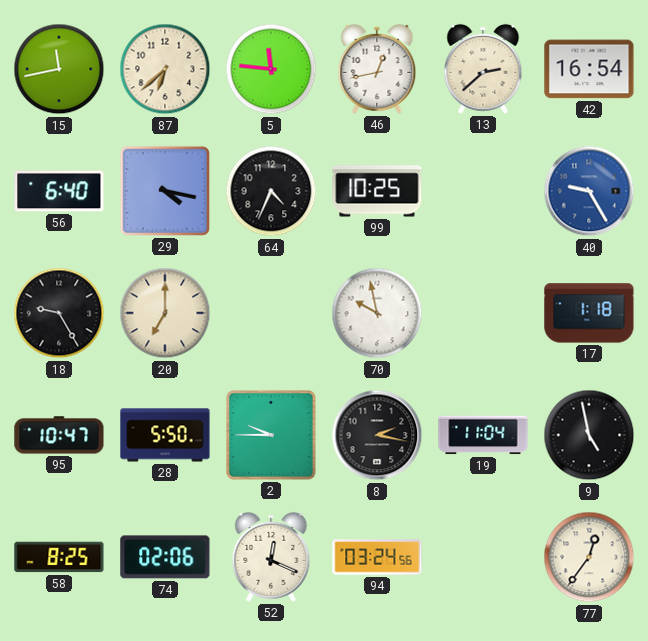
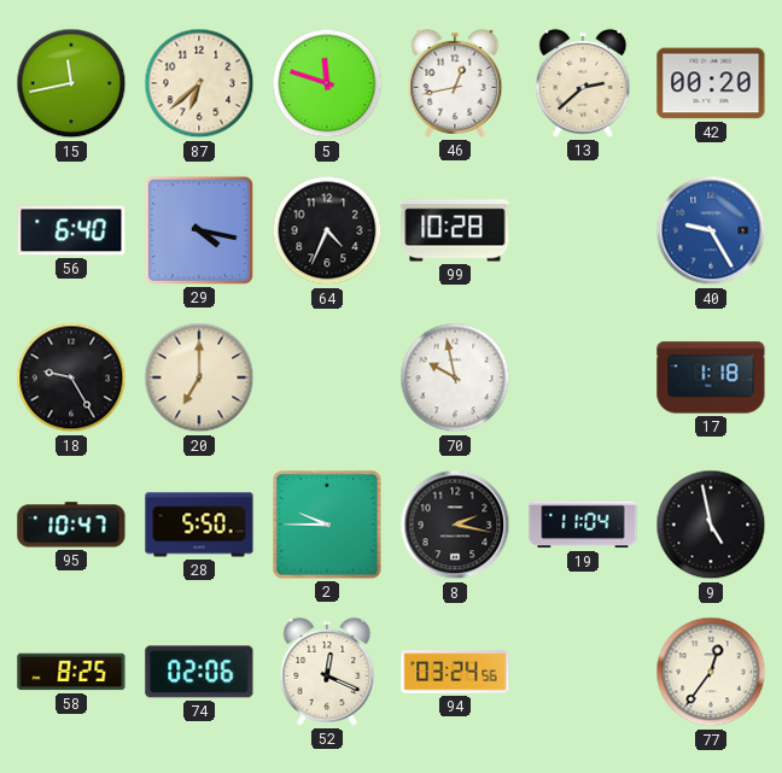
5: 11:46 -> 11:48 (327, 83)
42: 16:54 -> 00:20 (711, 83)
99: 10:25 -> 10:28 (455, 230)
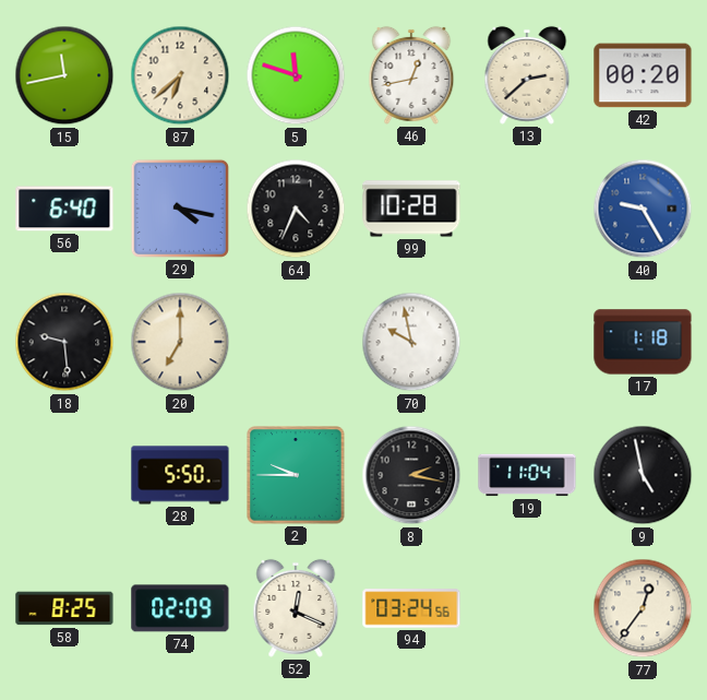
18: 9:25 -> 9:29 (64, 342)
95: 10:47 -> none (71, 525)
74: 02:06 -> 02:09 (180, 608)
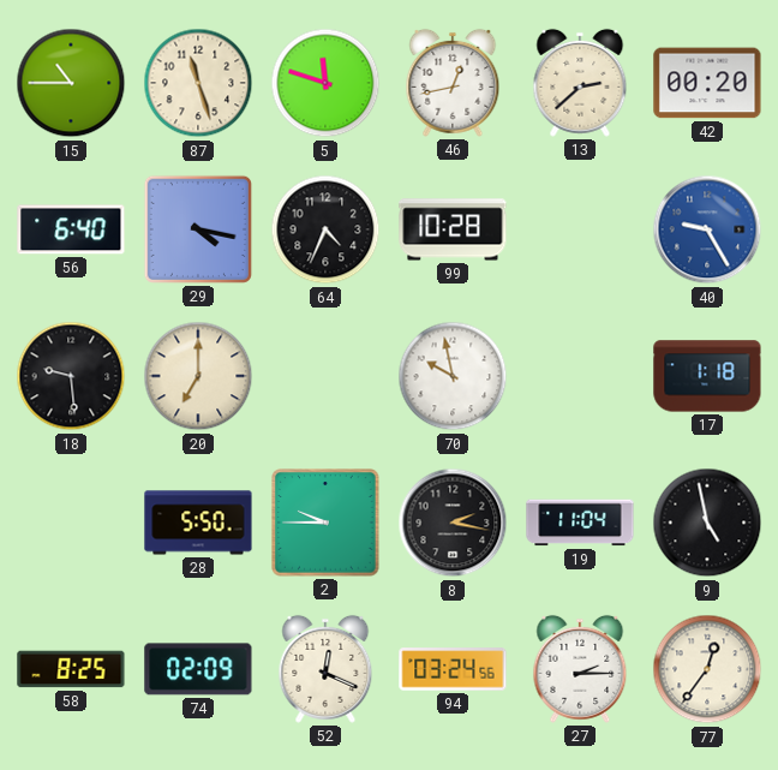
15: 11:43 -> 10:45 (71, 83)
87: 6:38 -> 11:27 (198, 83)
27: none -> 2:15 (580, 669)
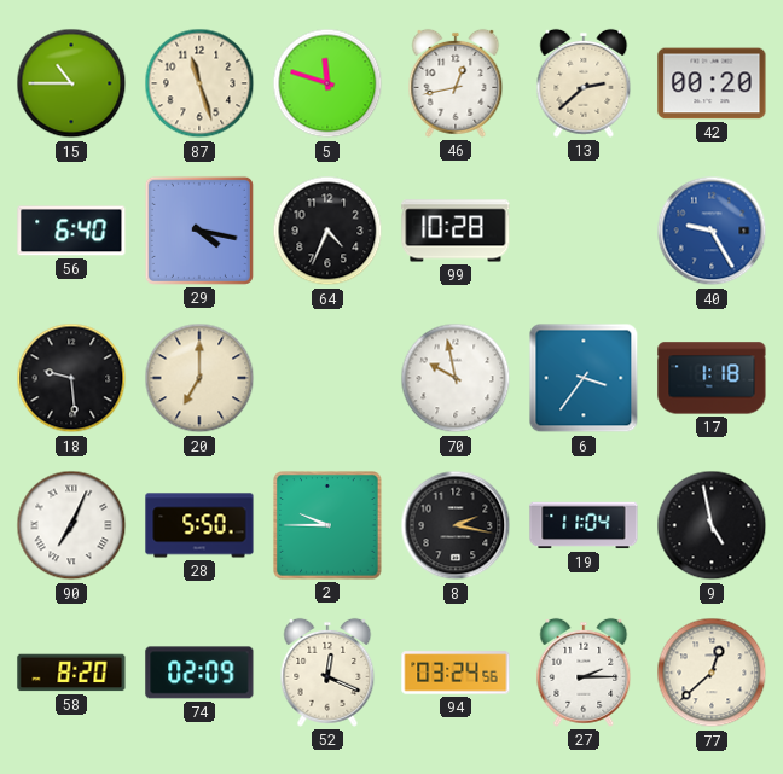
6: none -> 3:36 (584, 378)
90: none -> 7:04 (71, 525)
58: 8:25 -> 8:20 (71, 673)
77: 12:36 -> 12:38 (712, 673)
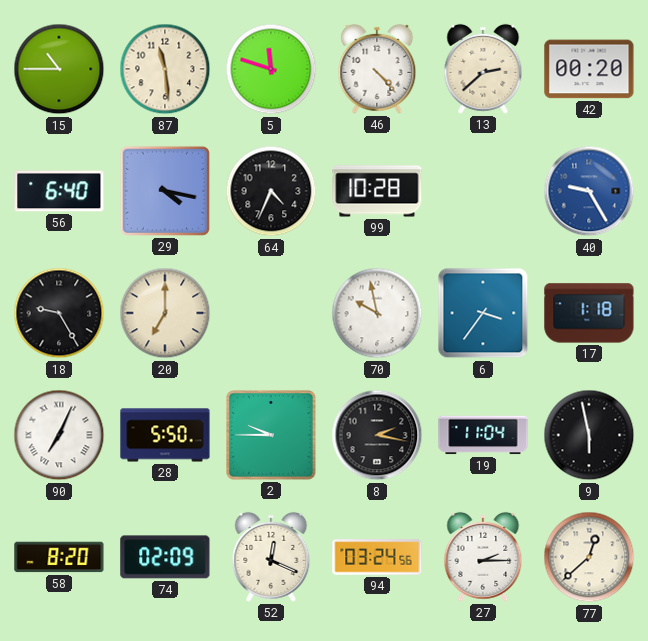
87: 11:27 -> 11:29 (165, 69)
46: 12:43 -> 4:23 (377, 69)
18: 9:29 -> 9:25 (59, 313)
9: 4:58 -> 5:58 (589, 435)
